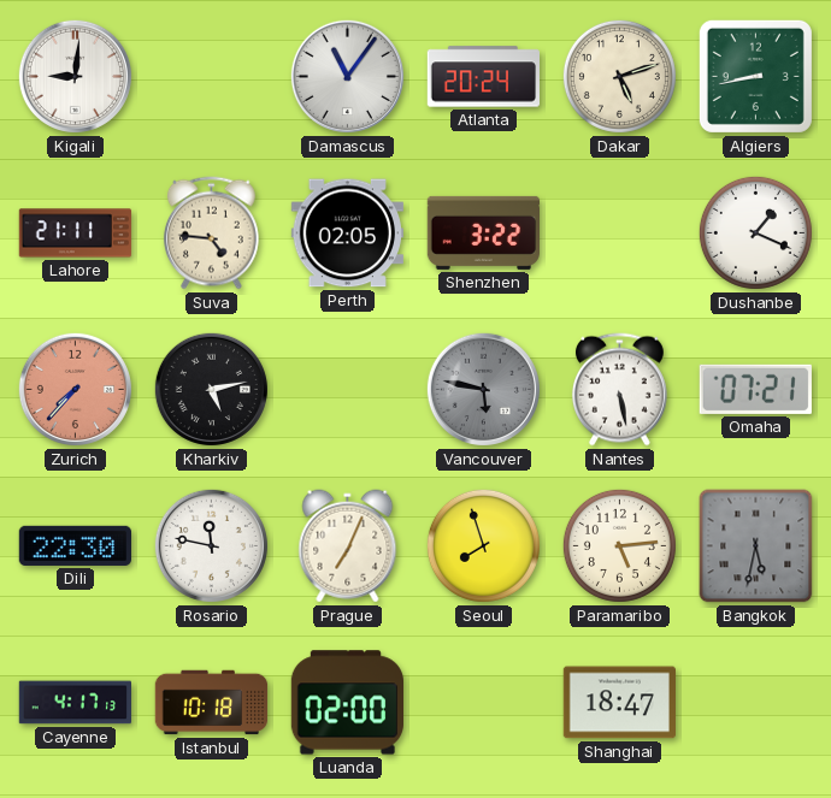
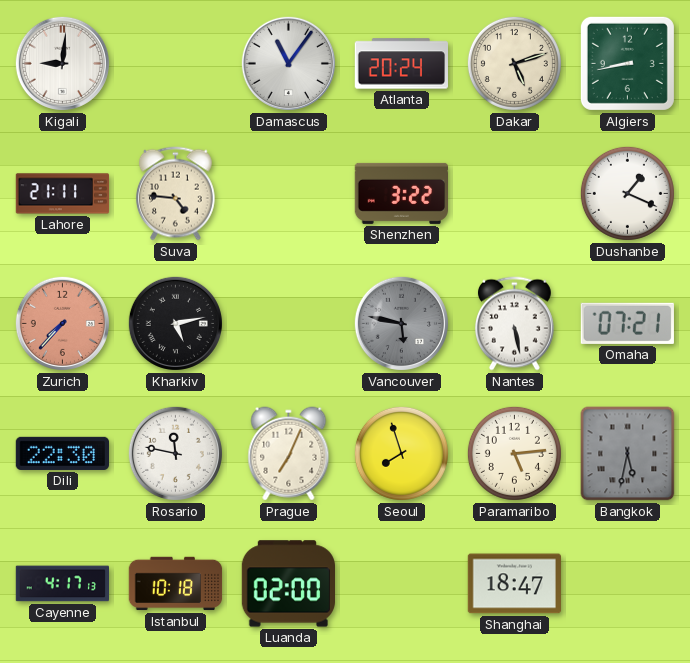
Perth: 02:05 -> none (347, 234)
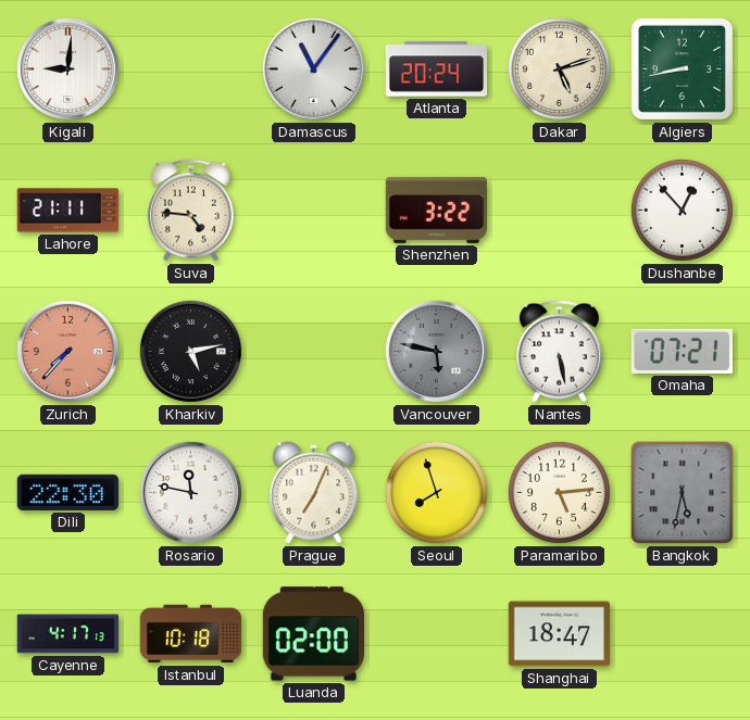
Dushanbe: 1:19 -> 12:53 (682, 210)
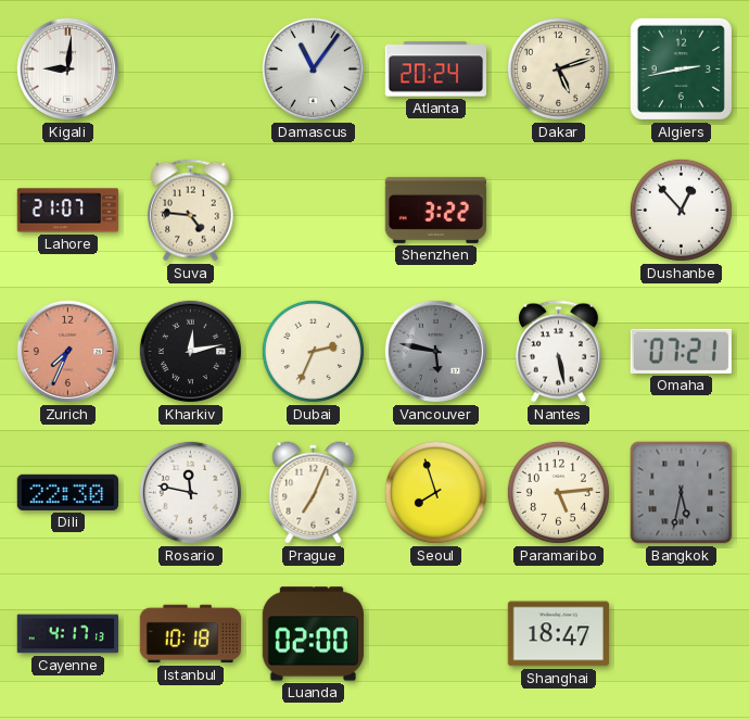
Algiers: 8:43 -> 2:43 (681, 68)
Lahore: 21:11 -> 21:07 (68, 211)
Zurich: 7:37 -> 7:34 (67, 351)
Kharkiv: 5:13 -> 12:13 (190, 351)
Dubai: none -> 2:34 (313, 351)
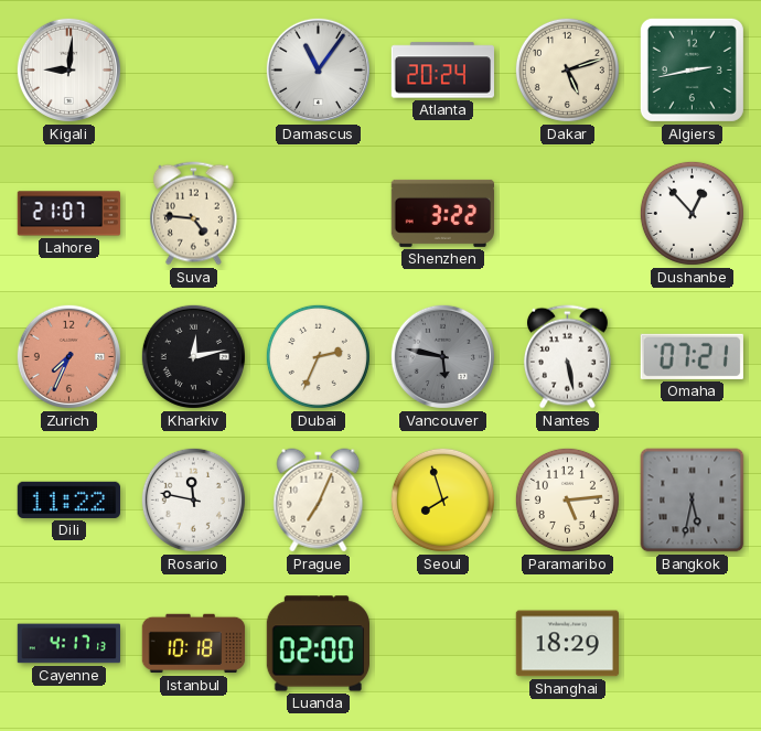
Dili: 22:30 -> 11:22 (68, 499)
Shanghai: 18:47 -> 18:29 (567, 644)
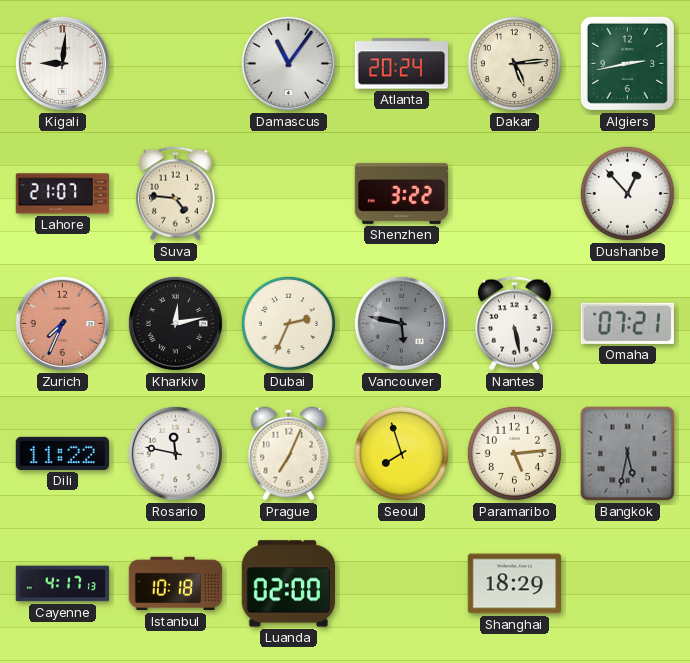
Dakar: 5:12 -> 5:14 (514, 63)
